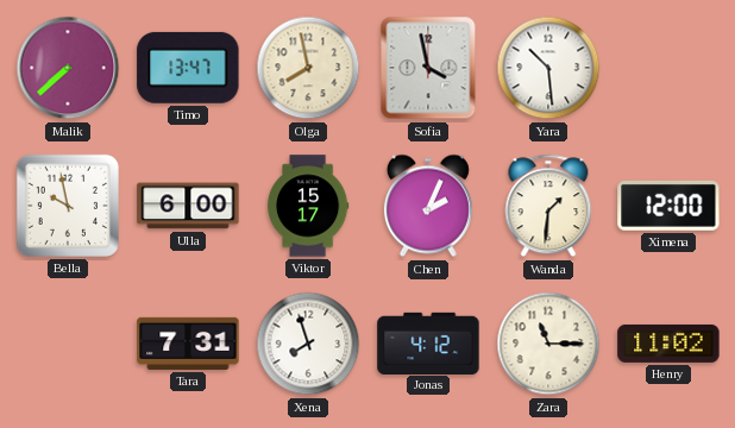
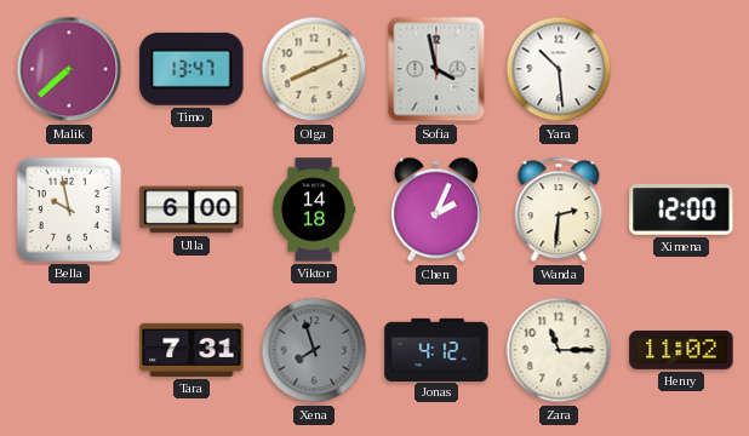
Olga: 7:58 -> 8:11 (314, 69)
Viktor: 15:17 -> 14:18 (314, 210)
Wanda: 1:31 -> 2:31 (559, 210)
Xena dial: white -> grey (314, 350)
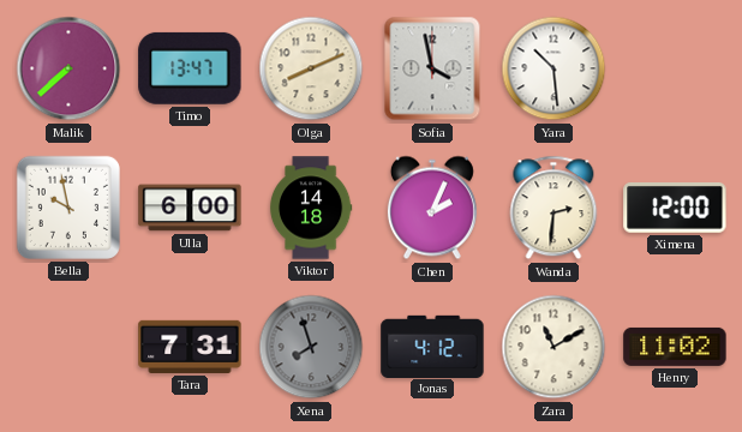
Zara: 11:15 -> 11:10 (553, 347)
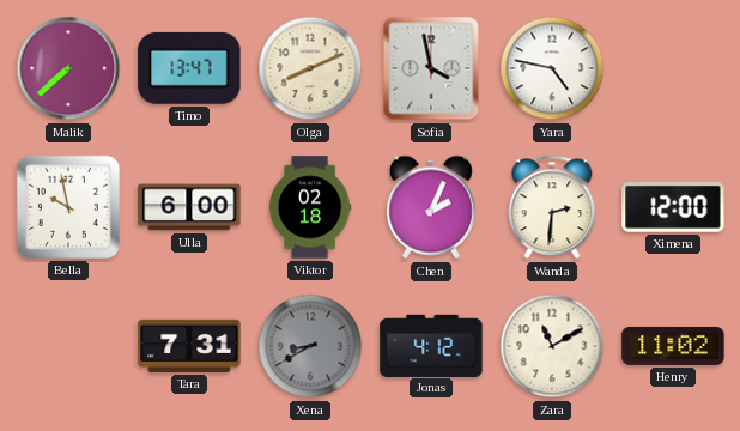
Yara: 10:29 -> 4:47 (552, 68)
Viktor: 14:18 -> 02:18 (310, 207)
Xena: 7:57 -> 8:40 (310, 346)
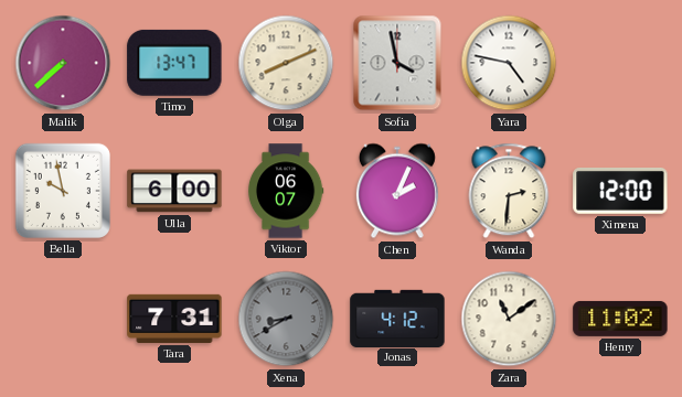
Viktor: 02:18 -> 06:07 (286, 191)
Zara: 11:10 -> 11:09 (509, 319)
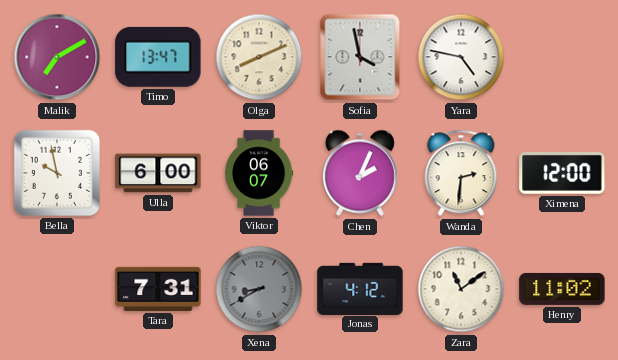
Malik: 7:38 -> 7:10 (57, 57)
